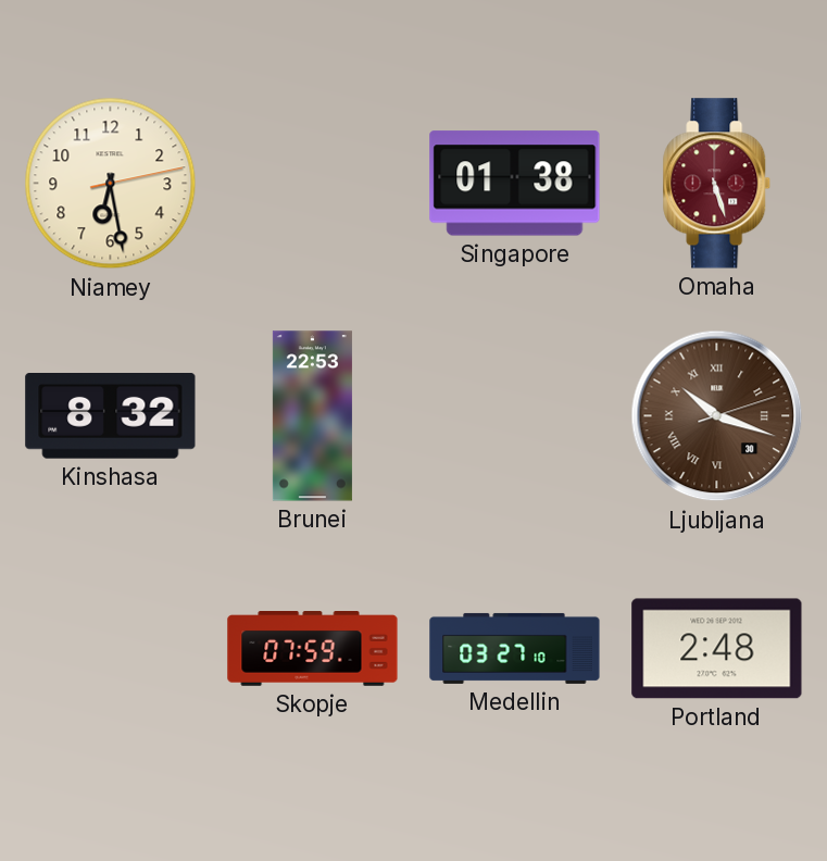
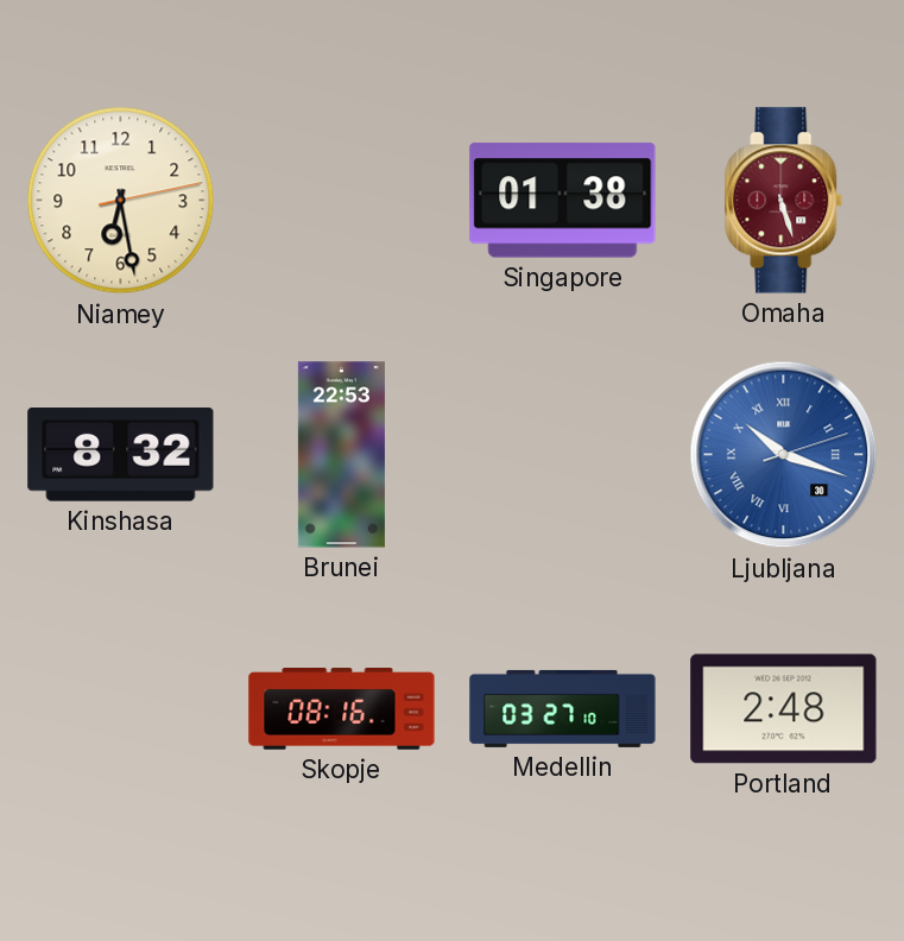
Ljubljana dial: brown -> blue (784, 455)
Skopje: 07:59 -> 08:16 (342, 709)
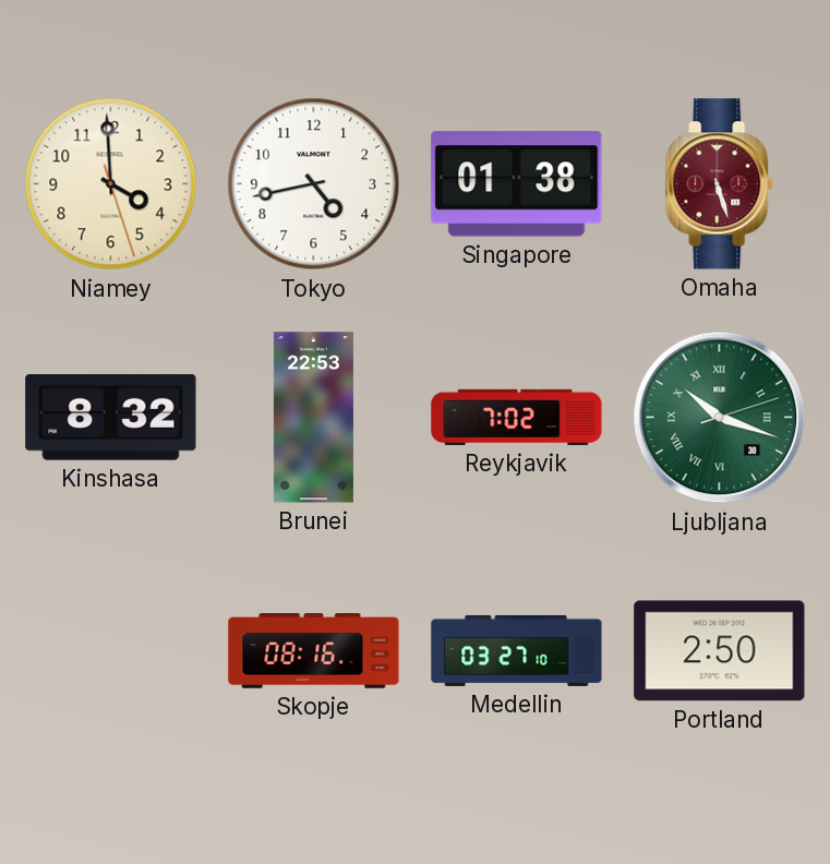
Niamey: 6:28 -> 3:59 (111, 184)
Tokyo: none -> 4:43 (314, 184)
Reykjavik: none -> 7:02 (517, 417)
Ljubljana dial: blue -> green (720, 418)
Portland: 2:48 -> 2:50 (720, 651)
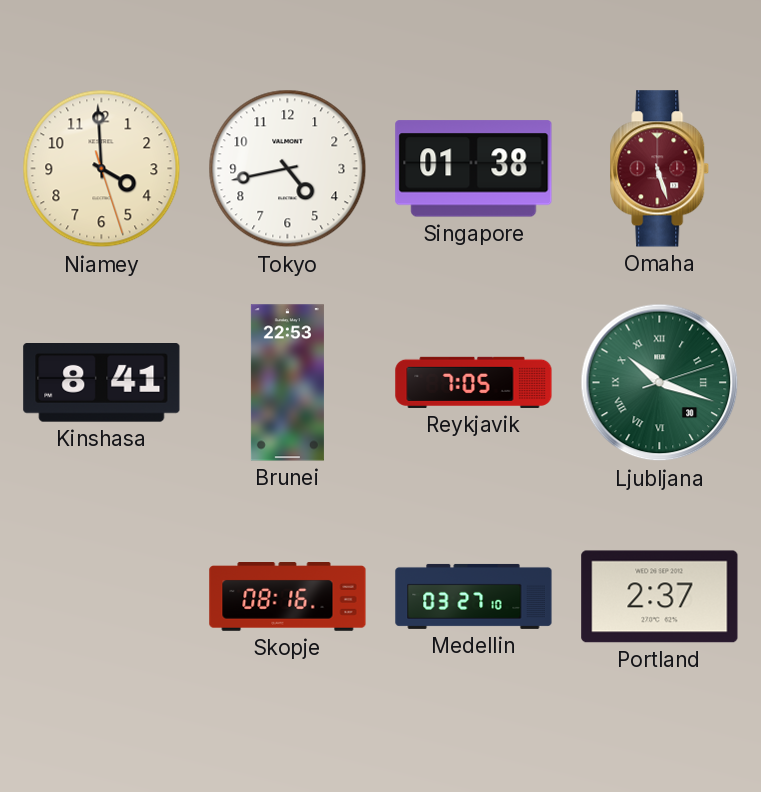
Kinshasa: 8:32 -> 8:41 (102, 383)
Reykjavik: 7:02 -> 7:05 (474, 382)
Portland: 2:50 -> 2:37 (660, 597)
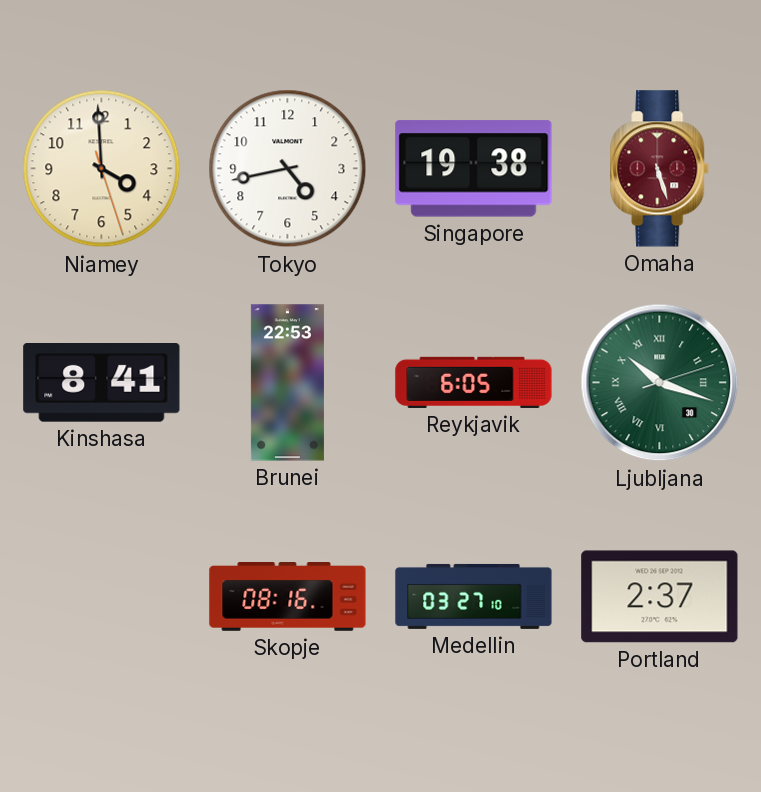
Singapore: 01:38 -> 19:38 (474, 169)
Reykjavik: 7:05 -> 6:05 (474, 382)
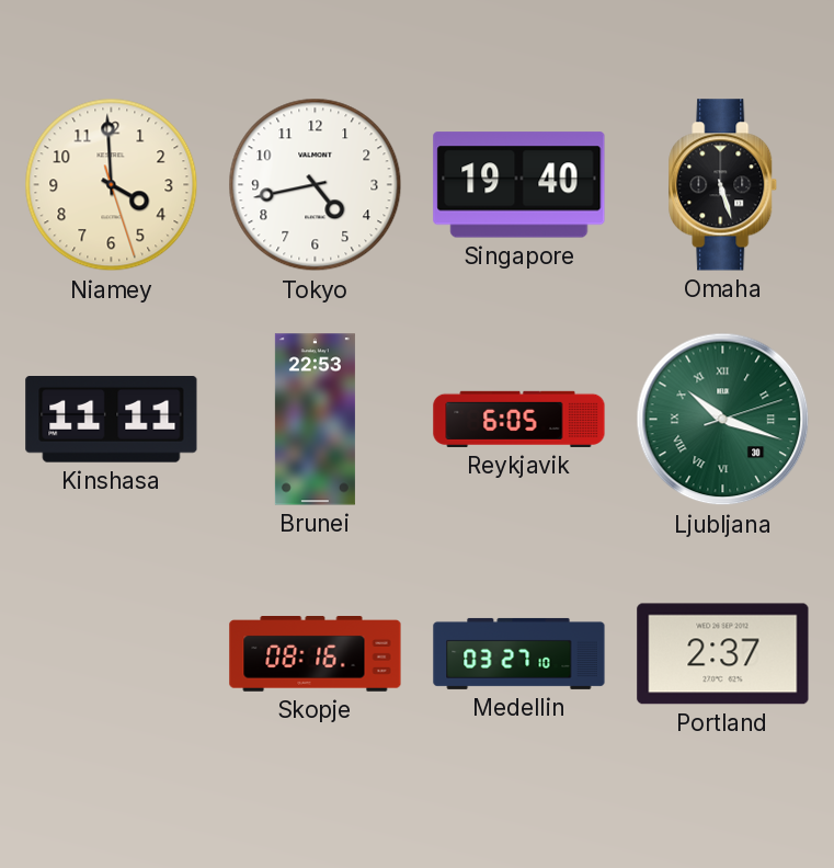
Singapore: 19:38 -> 19:40 (519, 185)
Omaha dial: burgundy -> black (723, 185)
Kinshasa: 8:41 -> 11:11 (112, 420)
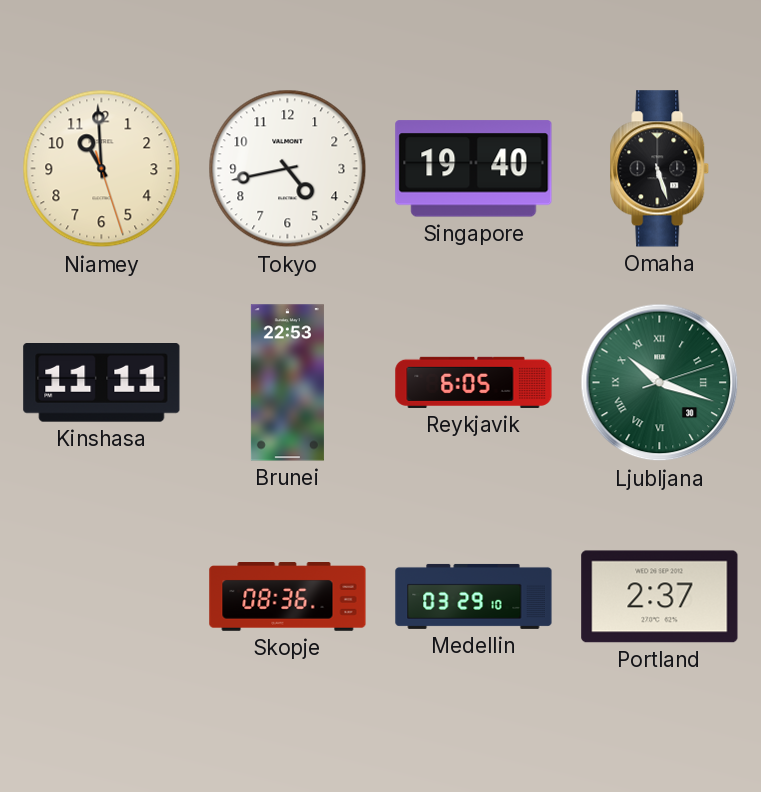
Niamey: 3:59 -> 10:59 (102, 169)
Skopje: 08:16 -> 08:36 (288, 597)
Medellin: 03:27 -> 03:29 (474, 596)
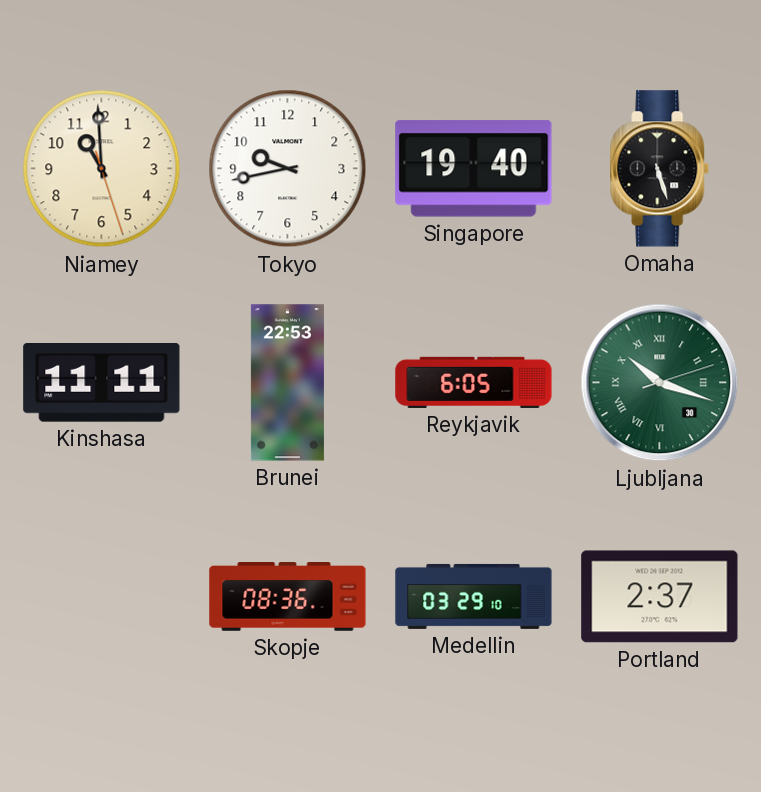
Tokyo: 4:43 -> 9:43 (288, 169)
